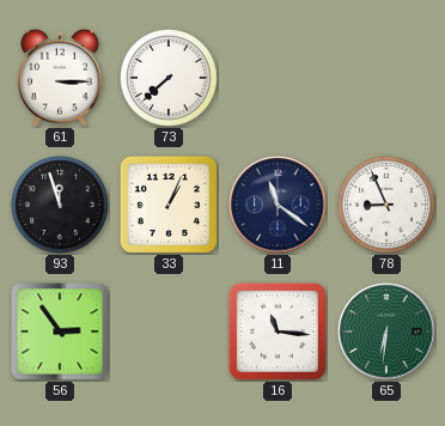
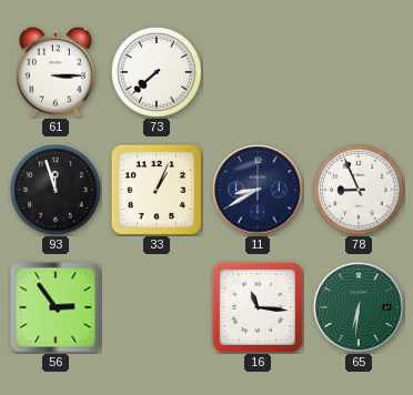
11: 11:21 -> 8:40 (258, 190)
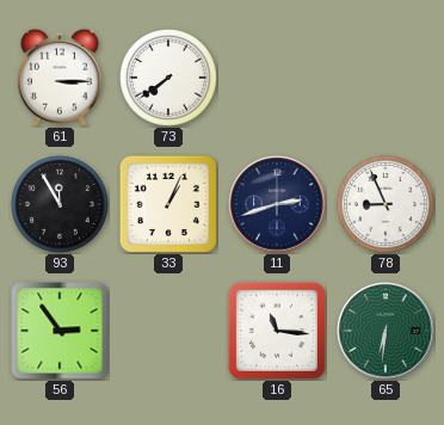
73: 7:38 -> 7:39 (168, 78)
93: 11:57 -> 11:55 (60, 204)
11: 8:40 -> 2:42 (277, 204)
